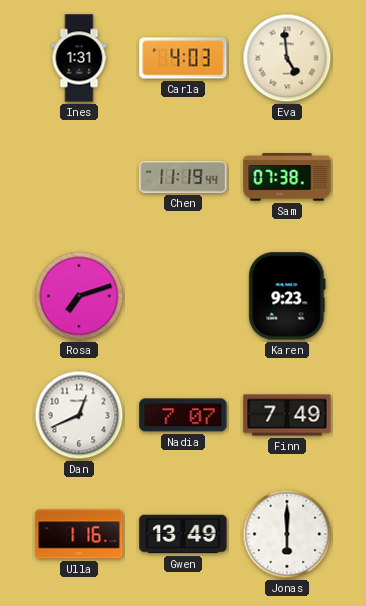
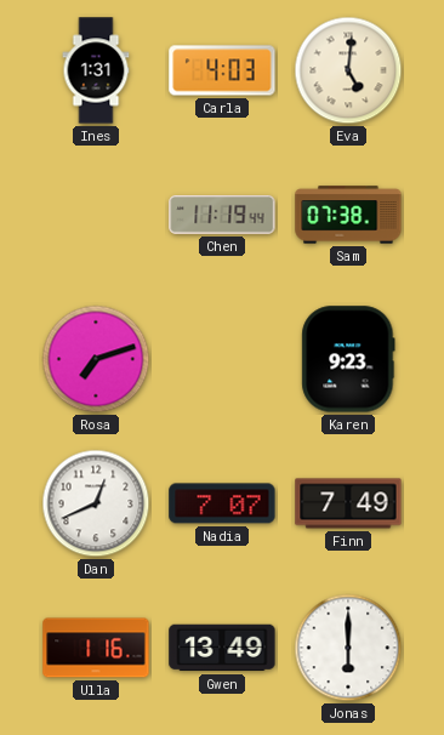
Eva: 4:59 -> 5:01 (348, 70)
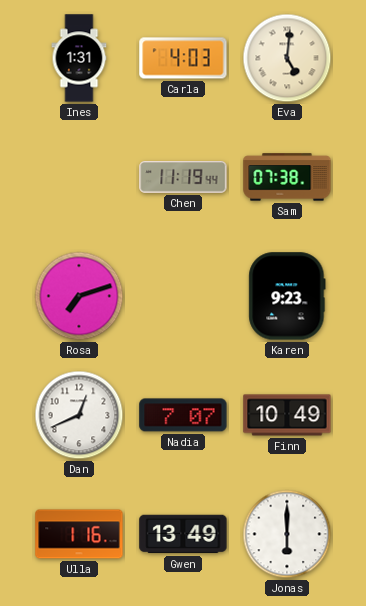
Finn: 7:49 -> 10:49 (287, 415)
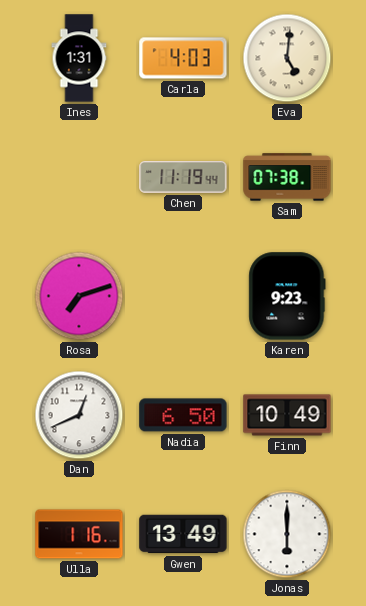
Nadia: 7:07 -> 6:50 (183, 415)
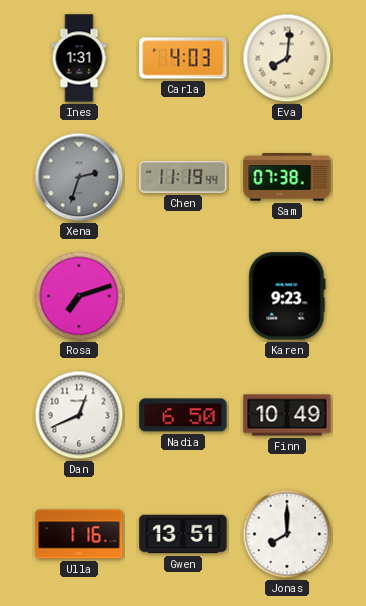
Eva: 5:01 -> 8:01 (287, 58)
Xena: none -> 2:33 (79, 177)
Gwen: 13:49 -> 13:51 (183, 534)
Jonas: 6:00 -> 8:00 (287, 534)
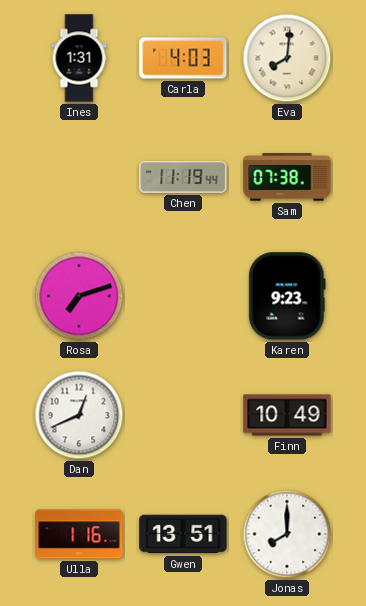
Xena: 2:33 -> none (79, 177)
Nadia: 6:50 -> none (183, 415)
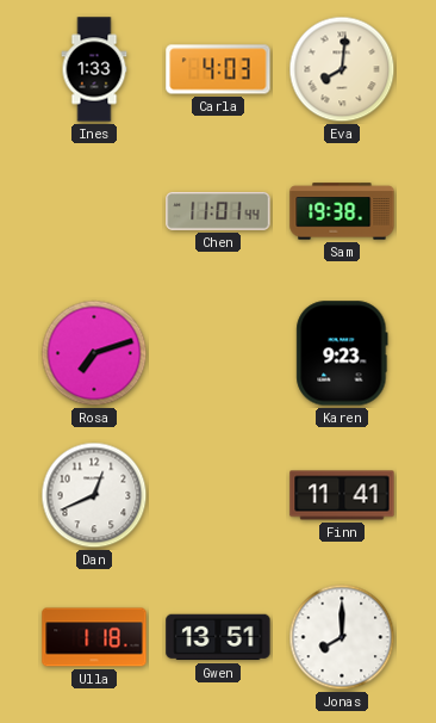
Ines: 1:31 -> 1:33 (94, 69)
Chen: 11:19 -> 11:01 (218, 211)
Sam: 07:38 -> 19:38 (342, 211)
Finn: 10:49 -> 11:41 (342, 495)
Ulla: 1:16 -> 1:18 (94, 637)
